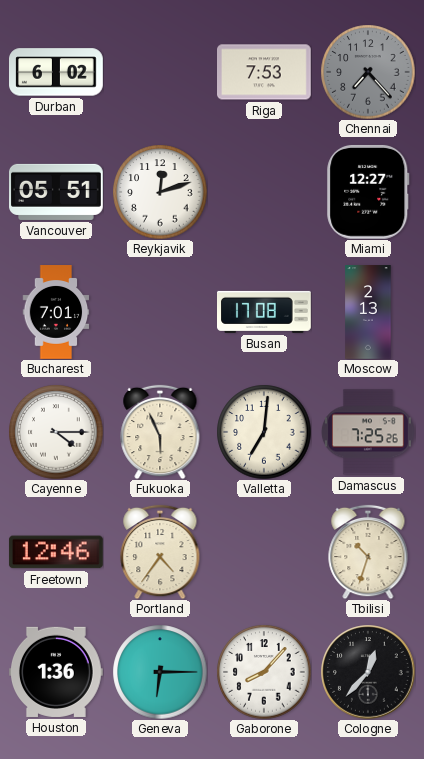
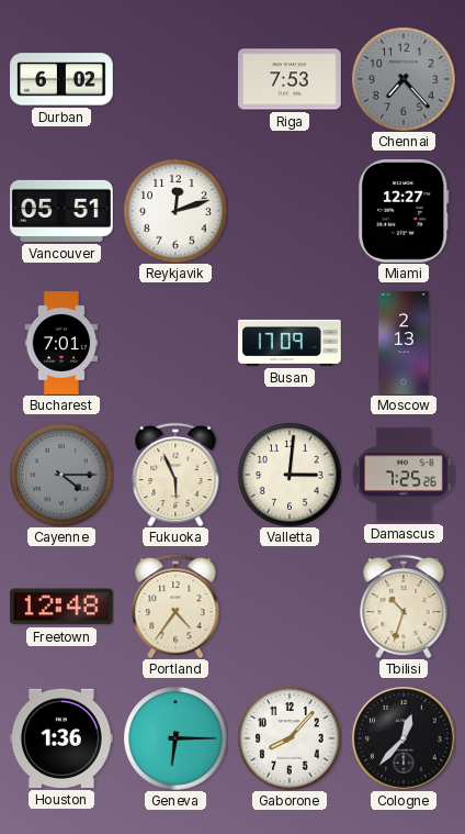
Busan: 17:08 -> 17:09 (291, 343)
Cayenne dial: white -> grey (61, 475)
Valletta: 7:01 -> 3:01 (290, 475)
Freetown: 12:46 -> 12:48 (61, 607)
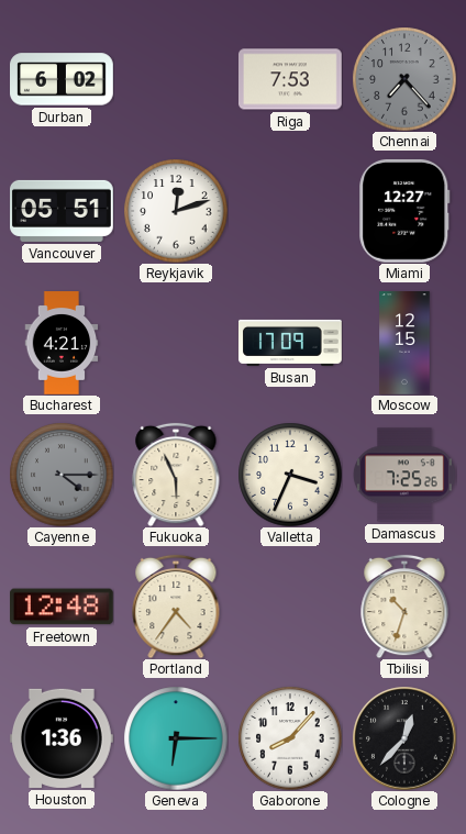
Bucharest: 7:01 -> 4:21 (62, 343)
Moscow: 2:13 -> 12:15 (404, 343)
Valletta: 3:01 -> 3:34 (290, 475)
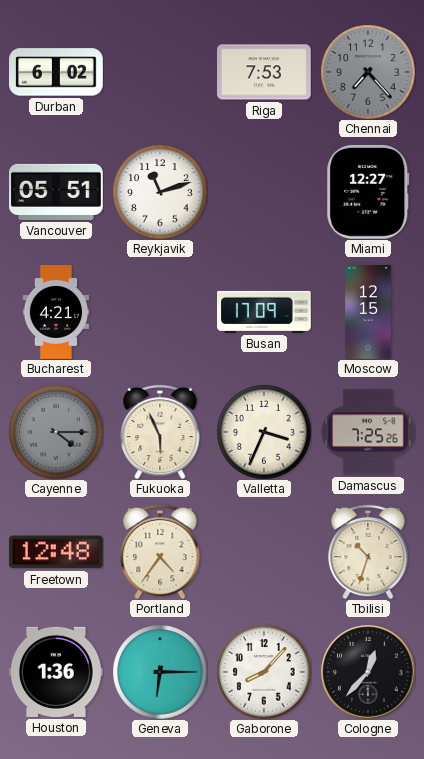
Reykjavik: 12:12 -> 11:12 (160, 192)
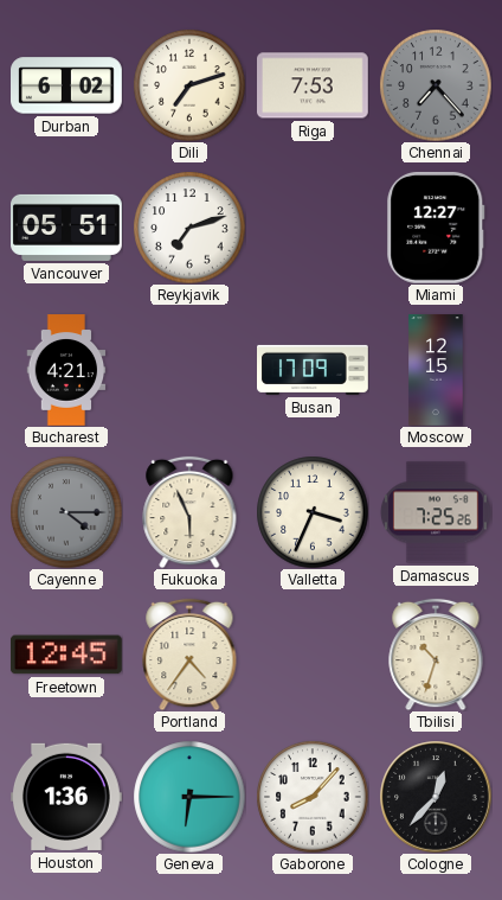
Dili: none -> 7:12 (189, 85)
Reykjavik: 11:12 -> 7:12 (189, 228)
Freetown: 12:48 -> 12:45 (66, 655)
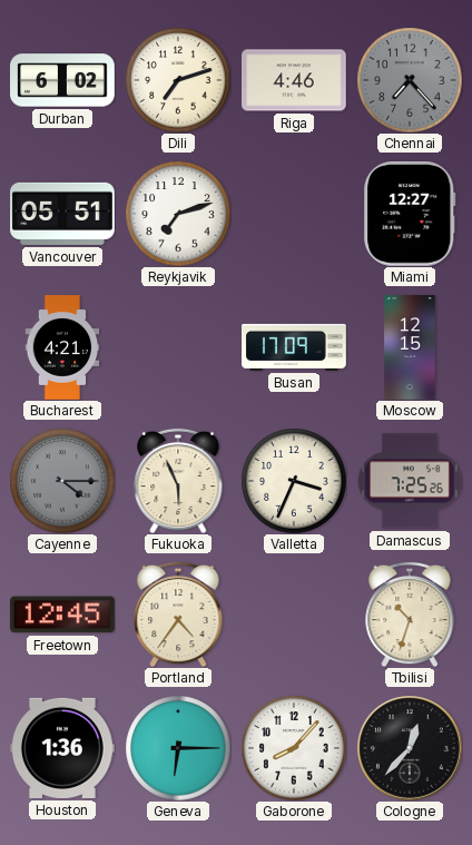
Riga: 7:53 -> 4:46 (295, 80)
